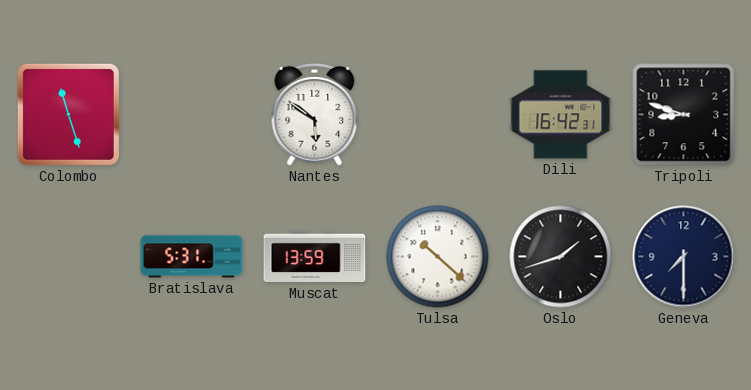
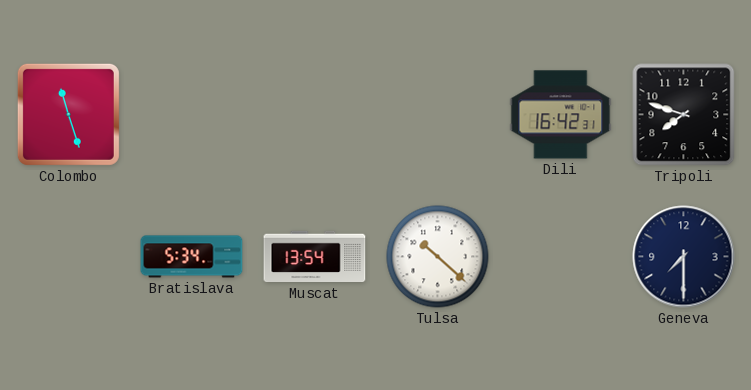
Nantes: 5:51 -> none (315, 115)
Tripoli: 8:48 -> 7:48 (684, 115)
Bratislava: 5:31 -> 5:34 (192, 257)
Muscat: 13:59 -> 13:54 (315, 257)
Oslo: 1:42 -> none (561, 257)
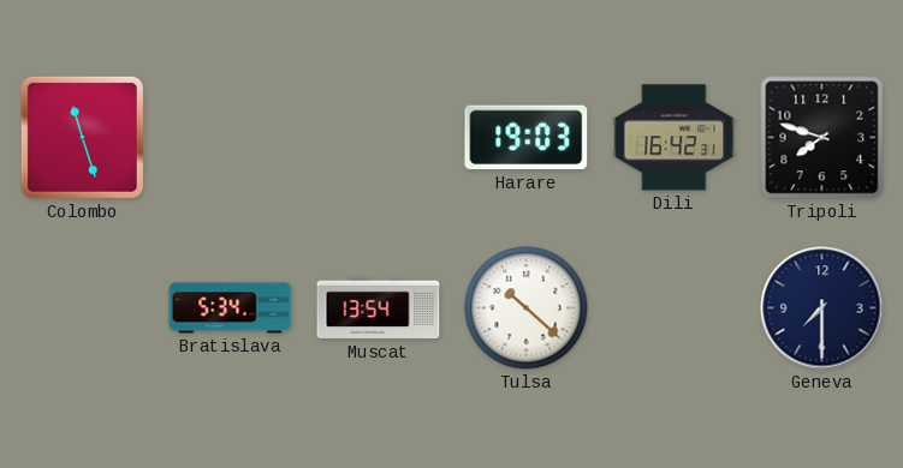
Harare: none -> 19:03 (527, 138)
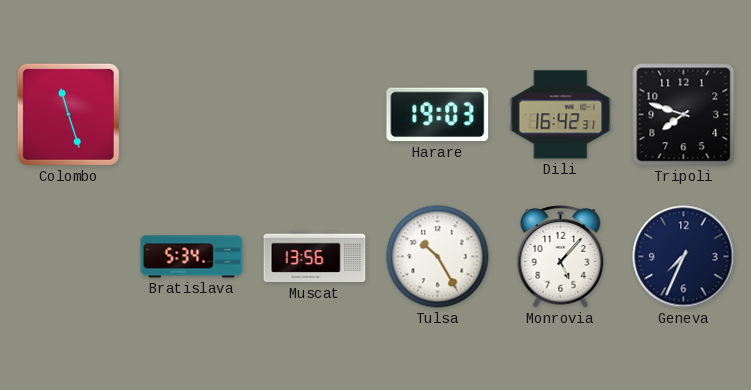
Muscat: 13:54 -> 13:56 (315, 257)
Tulsa: 10:22 -> 10:25 (438, 257)
Monrovia: none -> 5:07 (561, 257)
Geneva: 7:30 -> 7:34 (684, 257)
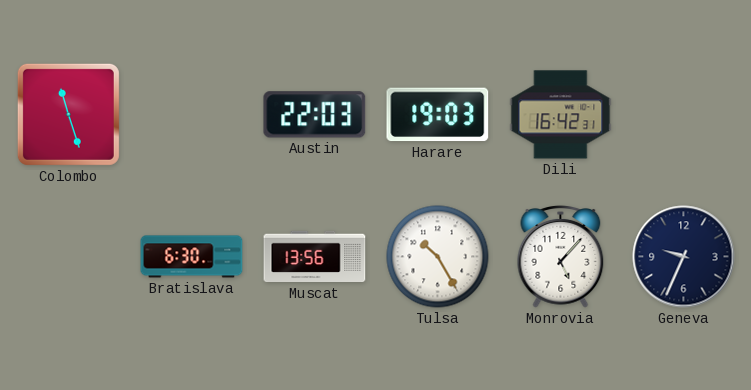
Austin: none -> 22:03 (315, 115)
Tripoli: 7:48 -> none (684, 115)
Bratislava: 5:34 -> 6:30 (192, 257)
Geneva: 7:34 -> 9:34 (684, 257)
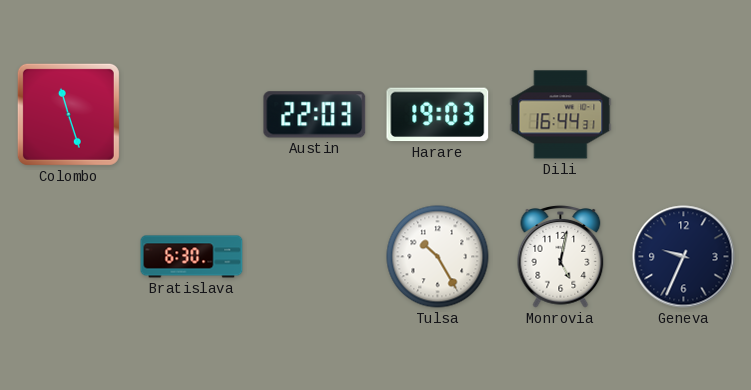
Dili: 16:42 -> 16:44 (561, 115)
Muscat: 13:56 -> none (315, 257)
Monrovia: 5:07 -> 5:02 (561, 257)
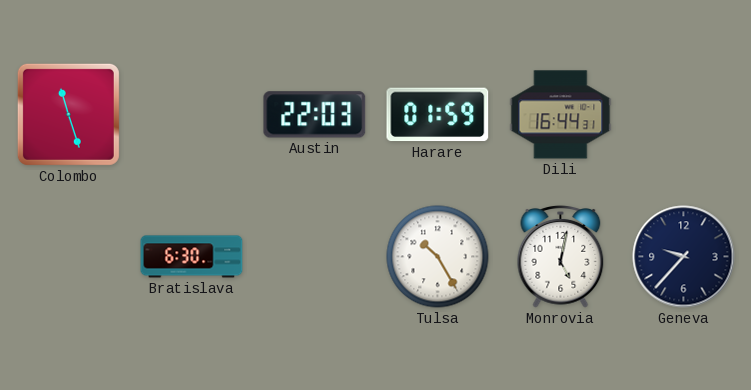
Harare: 19:03 -> 01:59 (438, 115)
Geneva: 9:34 -> 9:37 (684, 257)
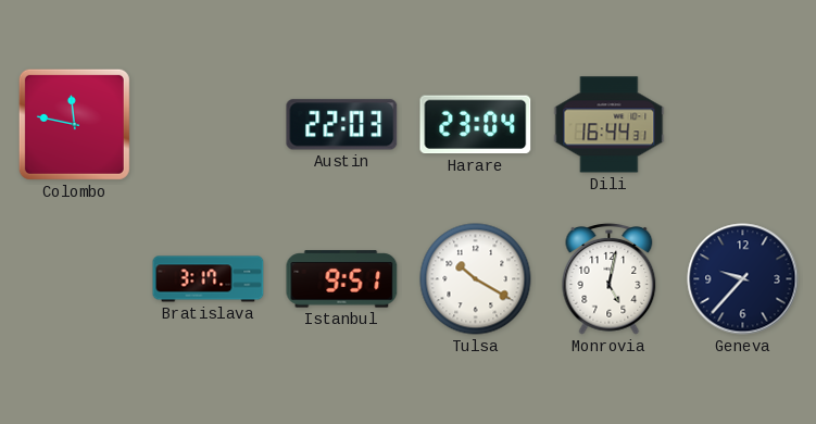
Colombo: 11:27 -> 11:47 (74, 124)
Harare: 01:59 -> 23:04 (476, 125)
Bratislava: 6:30 -> 3:17 (209, 279)
Istanbul: none -> 9:51 (342, 279)
Tulsa: 10:25 -> 10:20 (476, 279)
